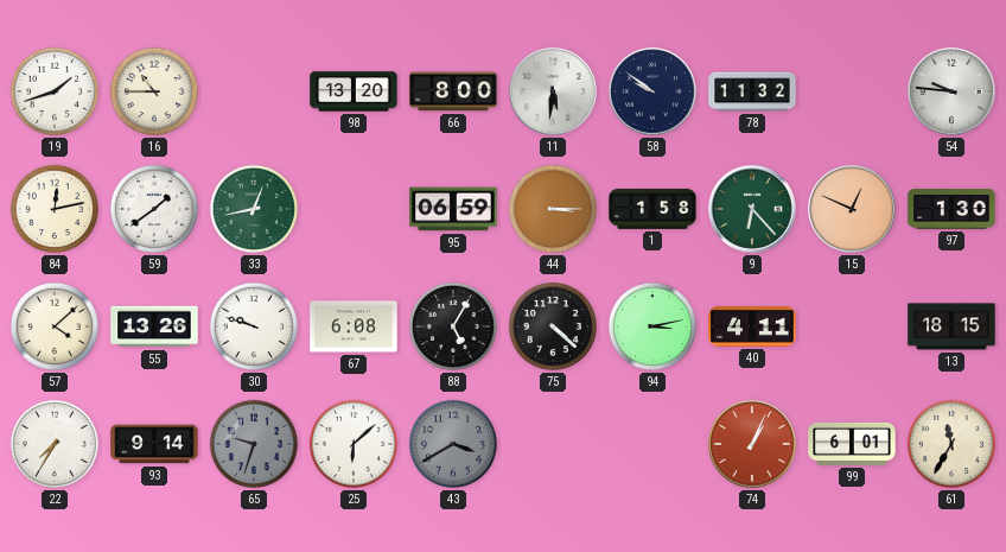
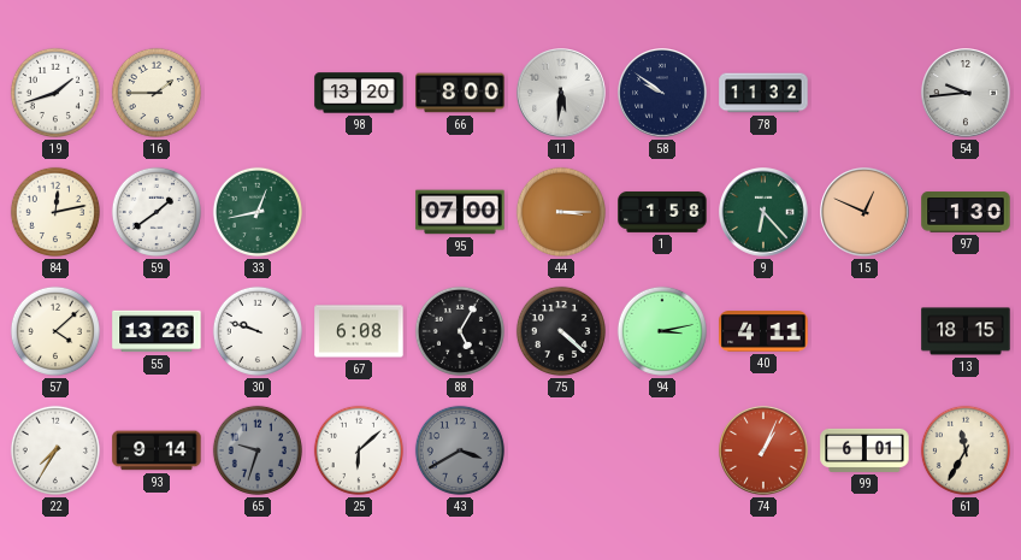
16: 10:45 -> 1:45 (157, 93)
54: 9:46 -> 9:44 (966, 93)
95: 06:59 -> 07:00 (460, 212)
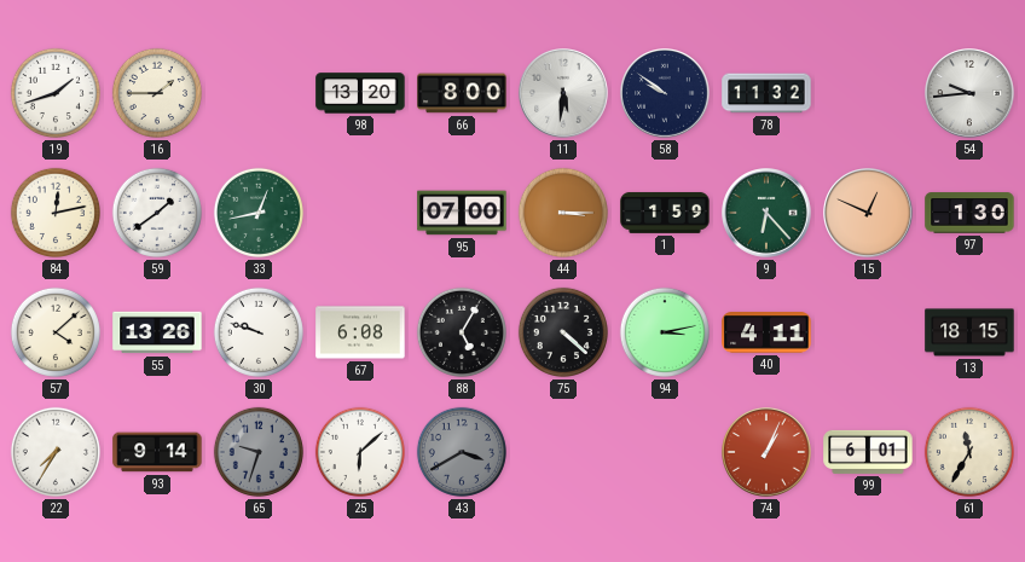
1: 1:58 -> 1:59 (665, 213)
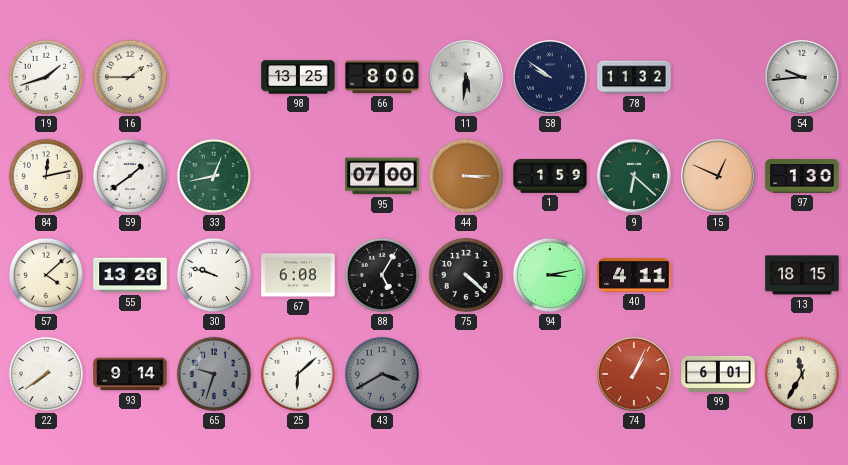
98: 13:20 -> 13:25 (298, 77)
9: 6:23 -> 6:22 (634, 176)
22: 7:35 -> 7:39 (46, 374)
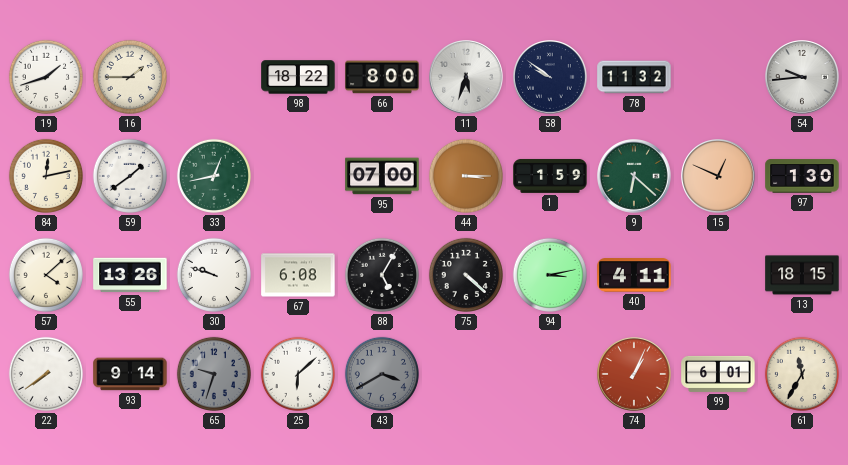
98: 13:25 -> 18:22 (298, 77)
11: 5:31 -> 5:33 (466, 77)
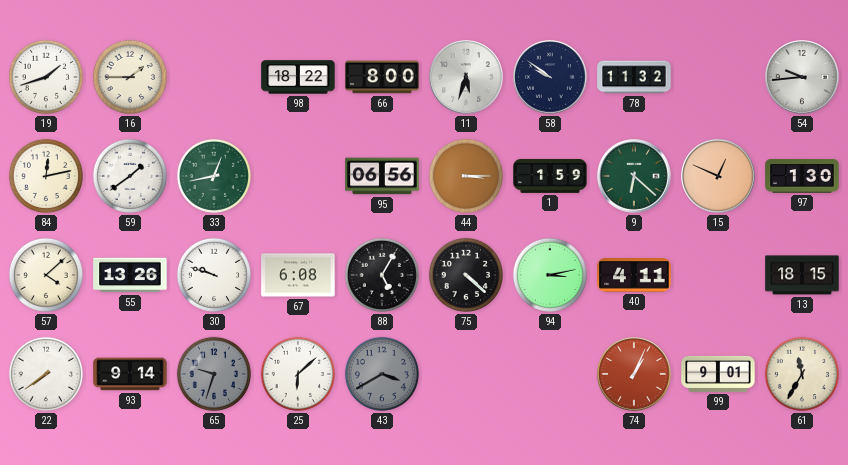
95: 07:00 -> 06:56 (382, 176)
99: 6:01 -> 9:01 (718, 374)
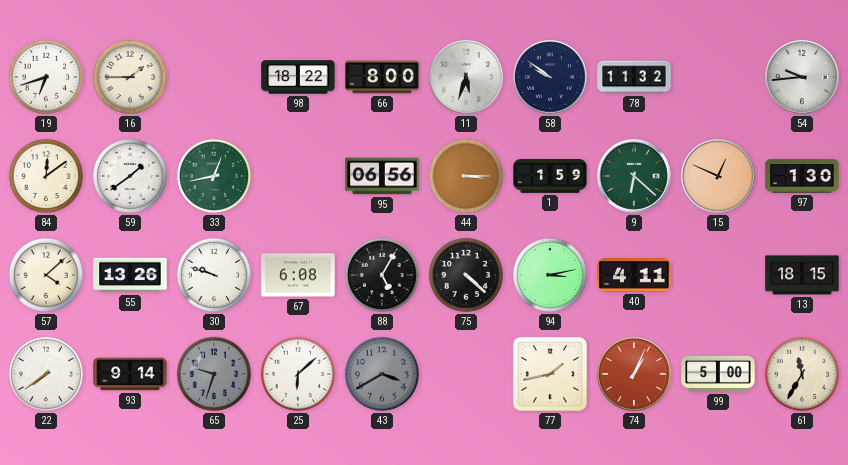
19: 1:42 -> 6:42 (46, 77)
84: 12:13 -> 12:09 (46, 176)
77: none -> 1:43 (550, 374)
99: 9:01 -> 5:00 (718, 374)
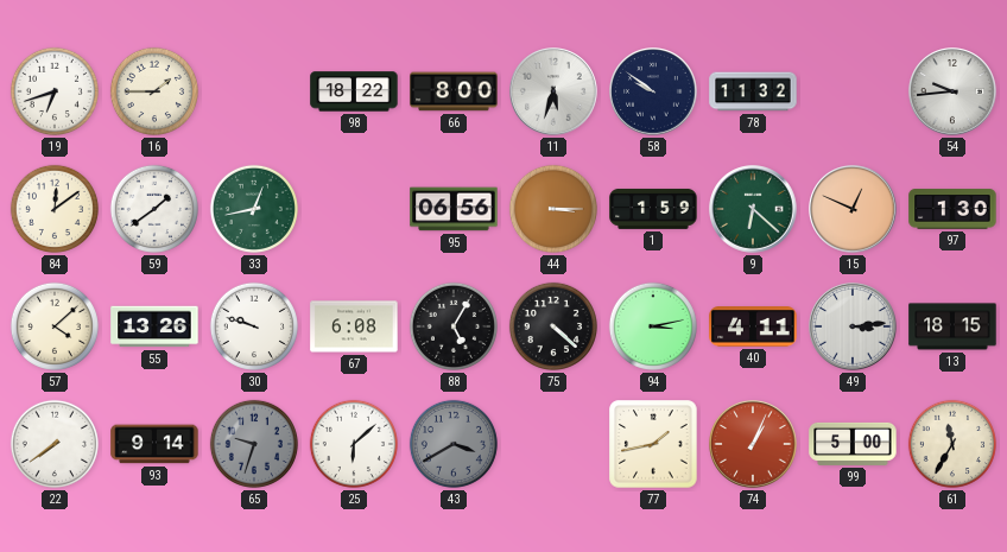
49: none -> 3:14 (853, 326)
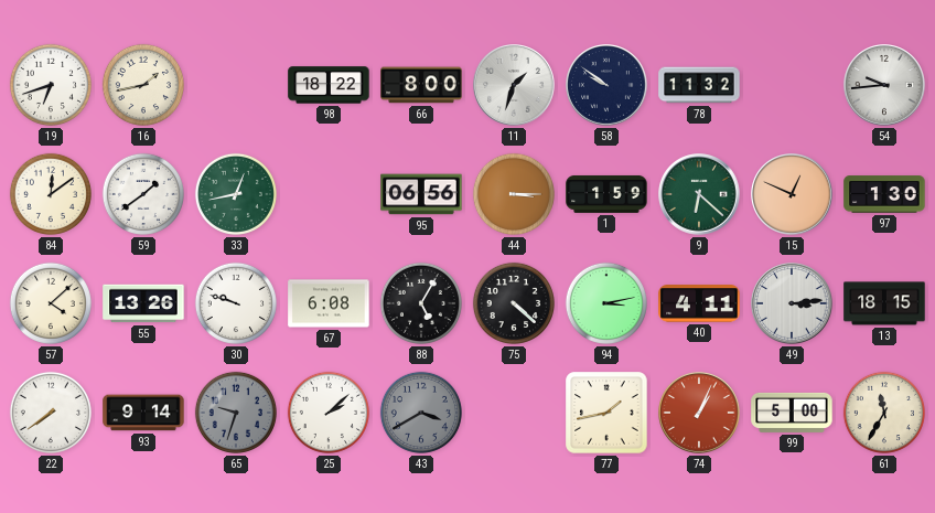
16: 1:45 -> 1:43 (143, 85)
11: 5:33 -> 1:33 (514, 85)
25: 6:08 -> 2:08 (329, 413)
